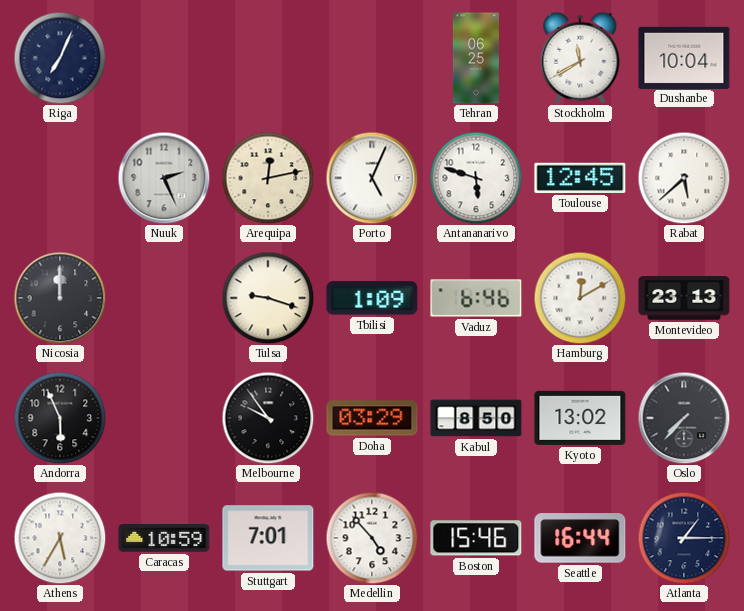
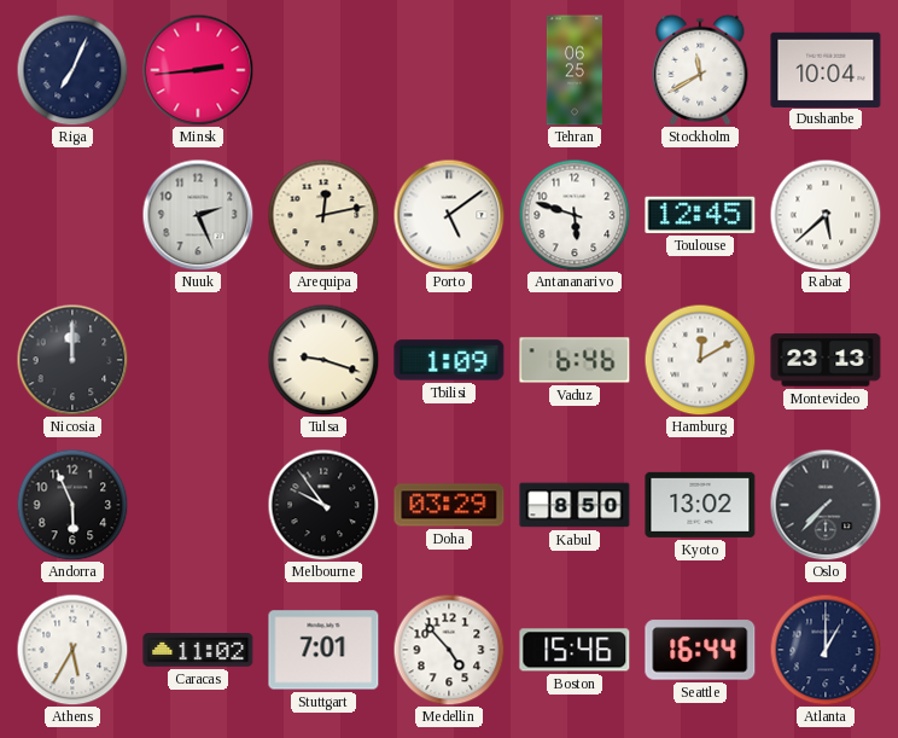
Minsk: none -> 2:44 (198, 70)
Porto: 5:04 -> 5:09 (449, 215)
Caracas: 10:59 -> 11:02 (198, 651)
Atlanta: 1:15 -> 1:00 (826, 650)
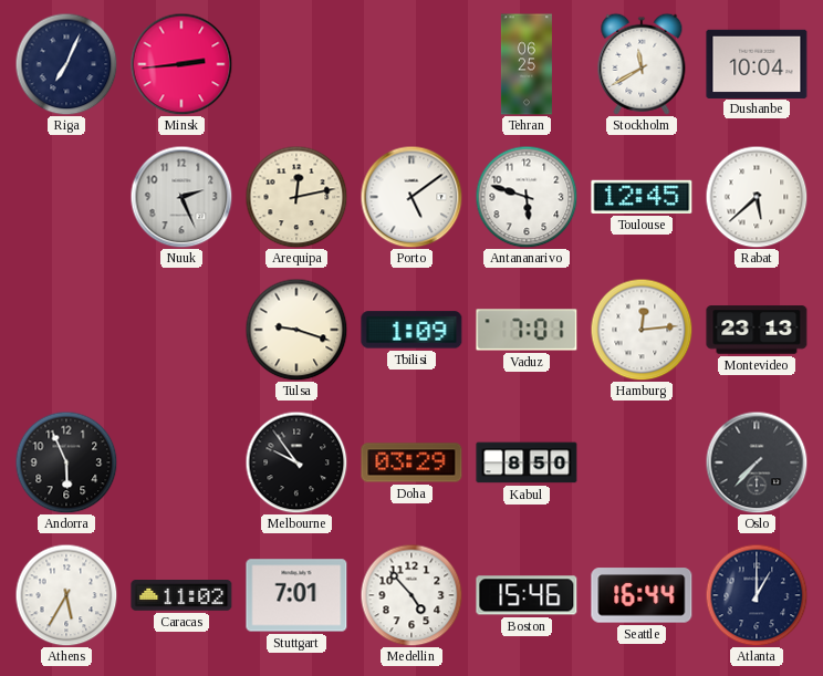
Nicosia: 12:00 -> none (72, 360)
Vaduz: 6:46 -> 7:01 (527, 330)
Hamburg: 12:10 -> 12:14 (642, 330)
Kyoto: 13:02 -> none (700, 505)
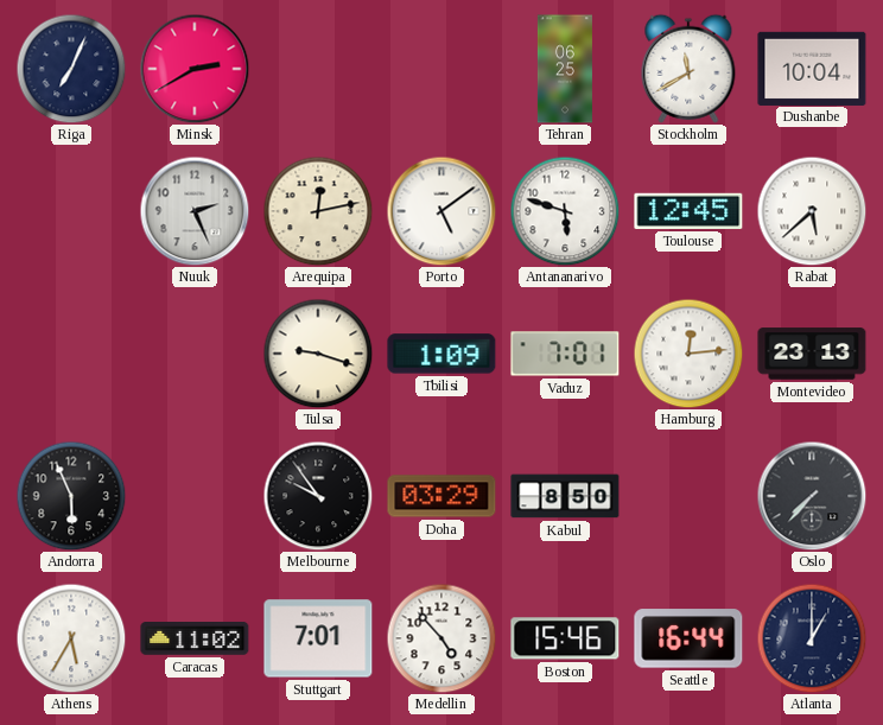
Minsk: 2:44 -> 2:40 (195, 69)
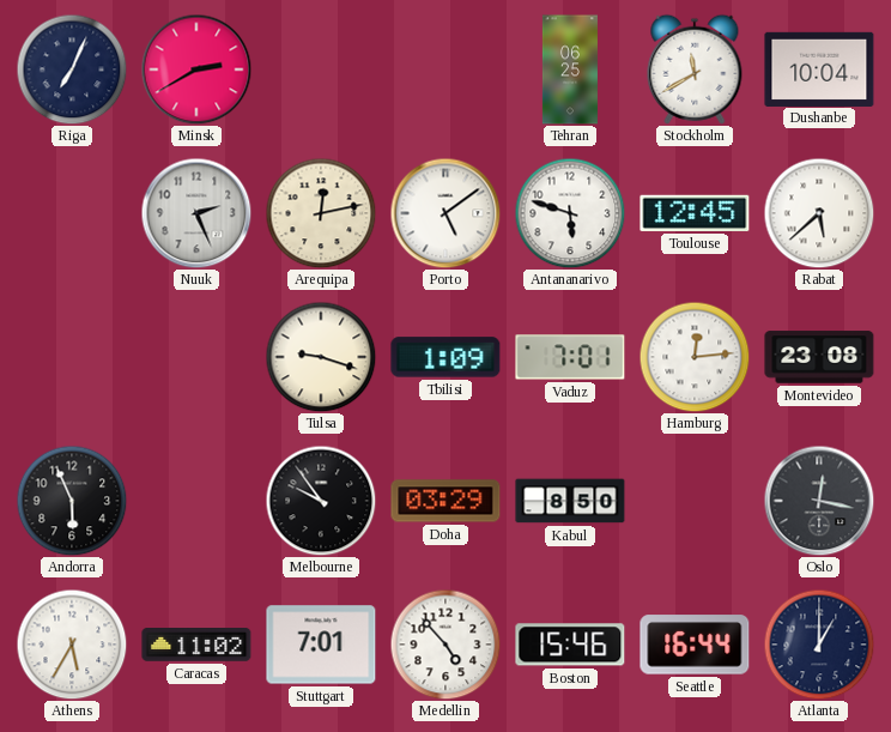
Montevideo: 23:13 -> 23:08 (819, 357)
Oslo: 7:37 -> 12:17 (819, 501)
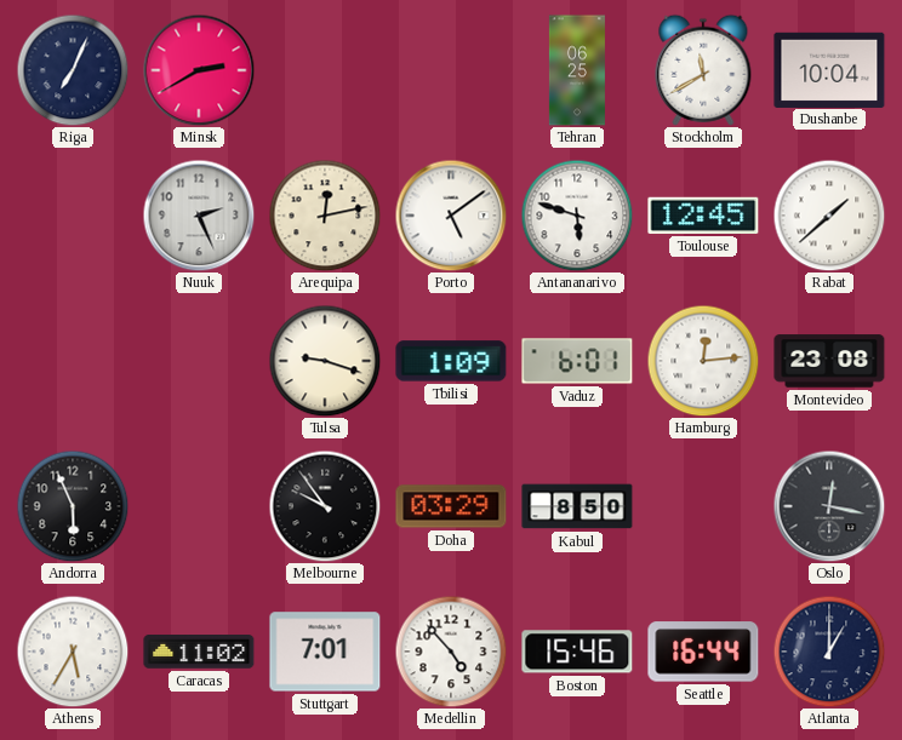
Rabat: 5:38 -> 1:38 (829, 216)
Vaduz: 7:01 -> 6:01 (577, 361)
